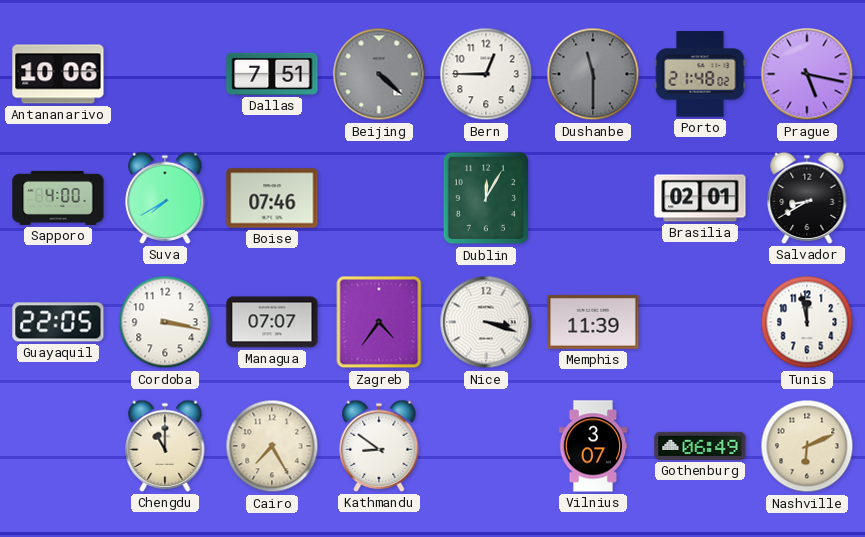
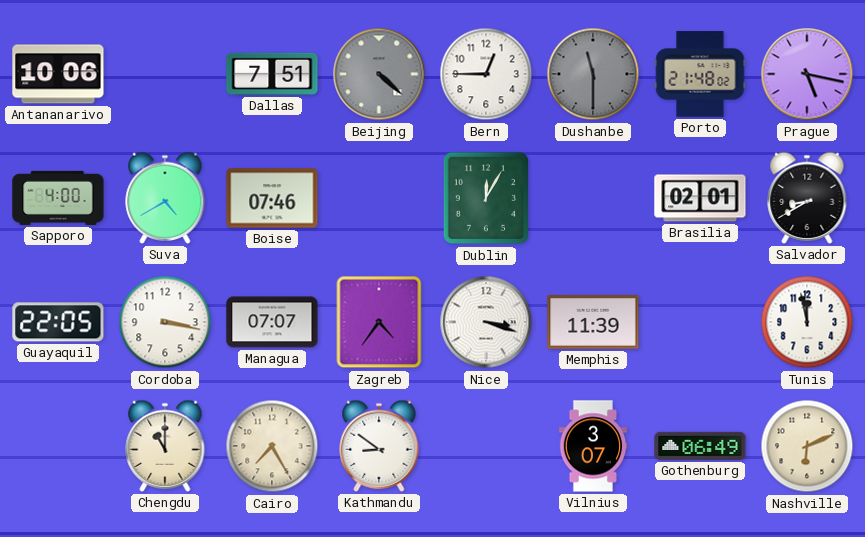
Suva: 7:40 -> 4:40 (165, 198)
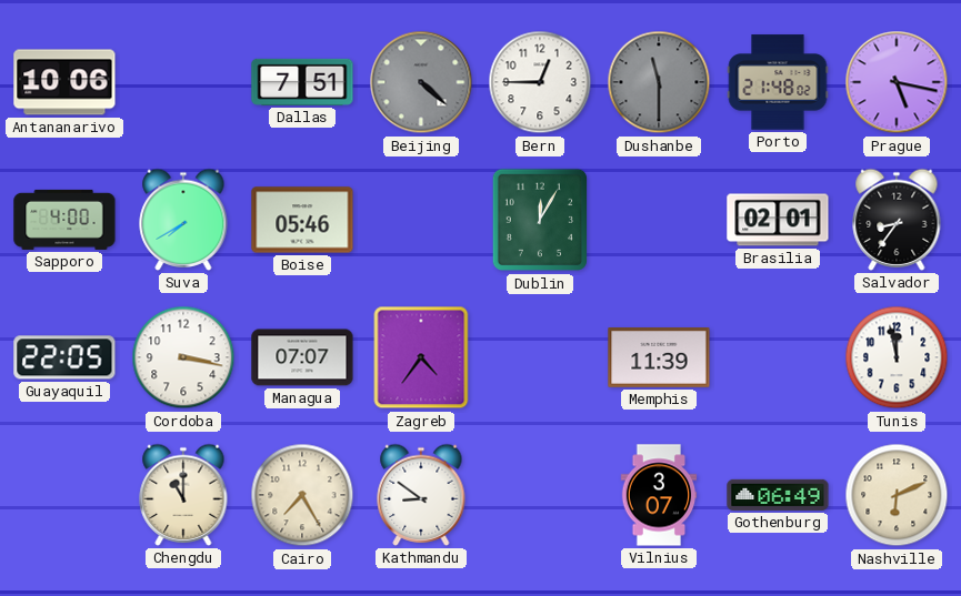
Suva: 4:40 -> 7:40 (183, 220)
Boise: 07:46 -> 05:46 (302, 220)
Salvador: 8:40 -> 8:36 (897, 220)
Nice: 3:18 -> none (486, 322)
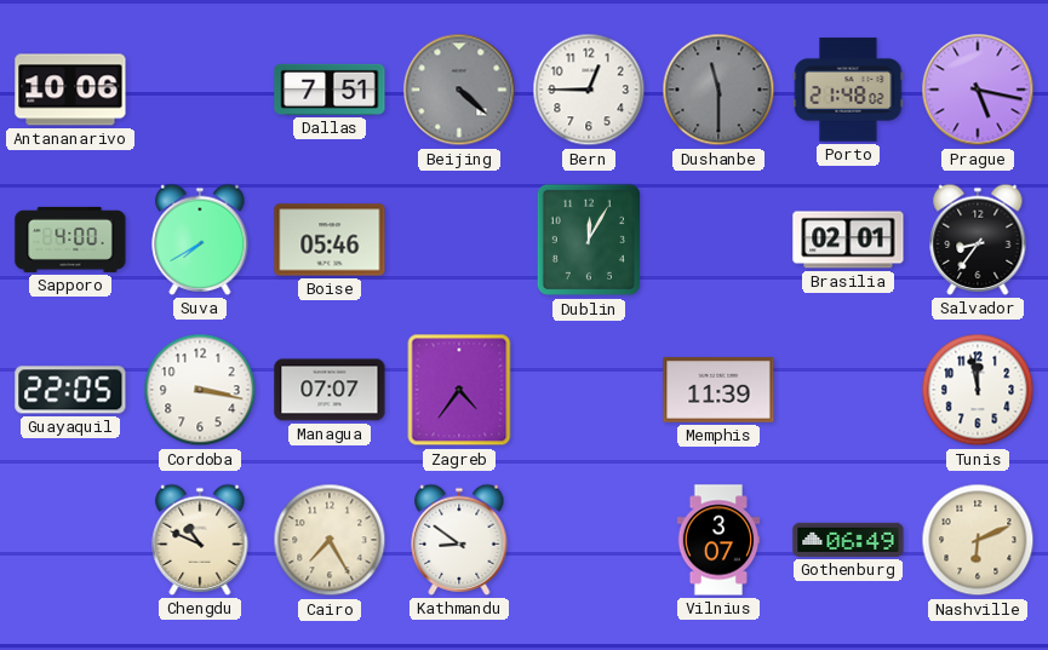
Chengdu: 11:00 -> 10:49 (200, 540)
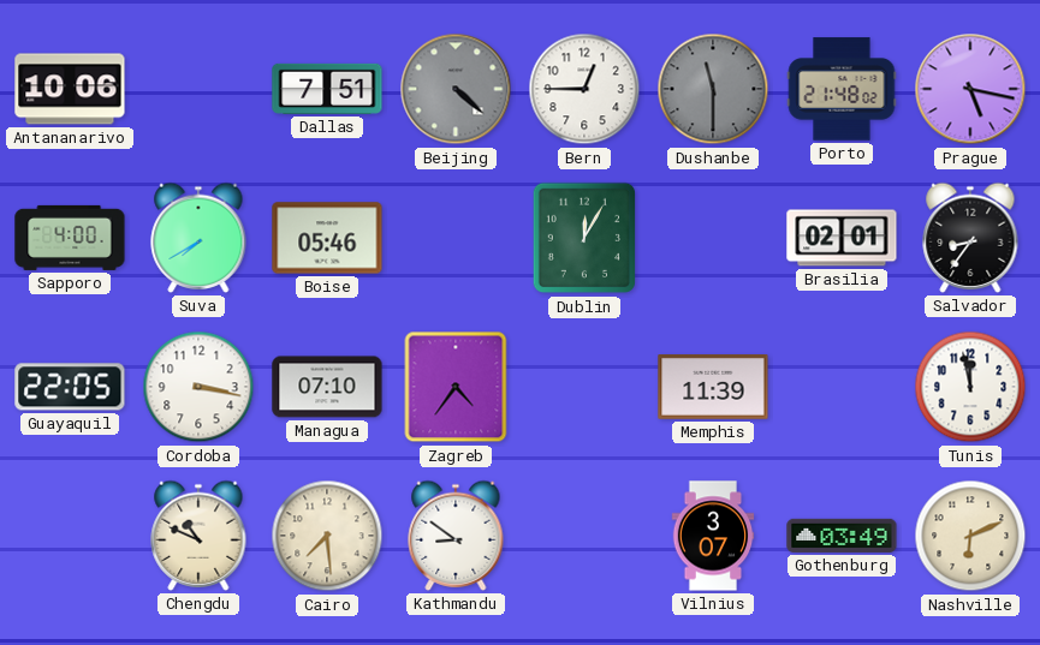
Managua: 07:07 -> 07:10 (327, 387)
Cairo: 7:25 -> 7:29 (327, 536)
Gothenburg: 06:49 -> 03:49 (842, 536)
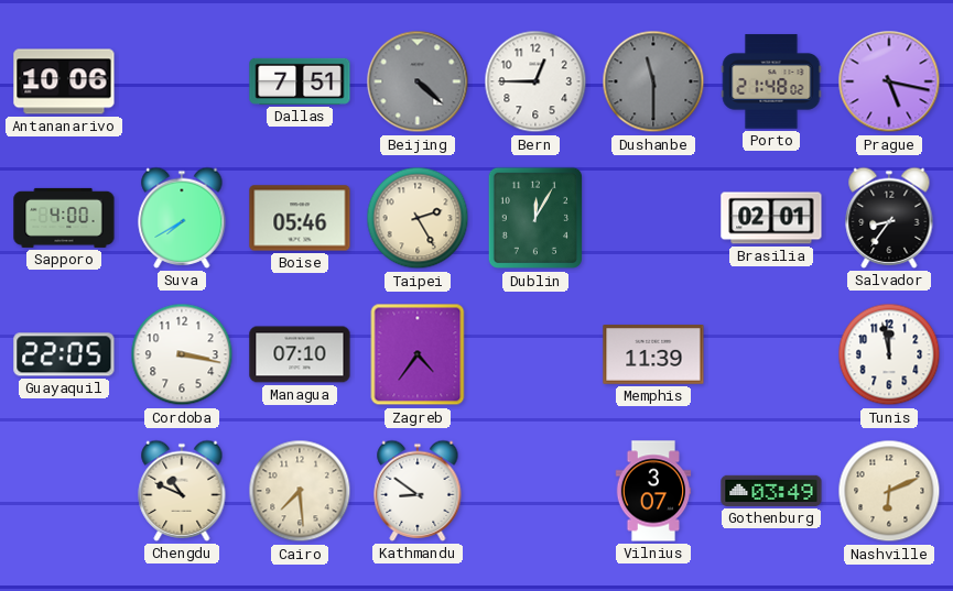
Taipei: none -> 2:25 (418, 218)
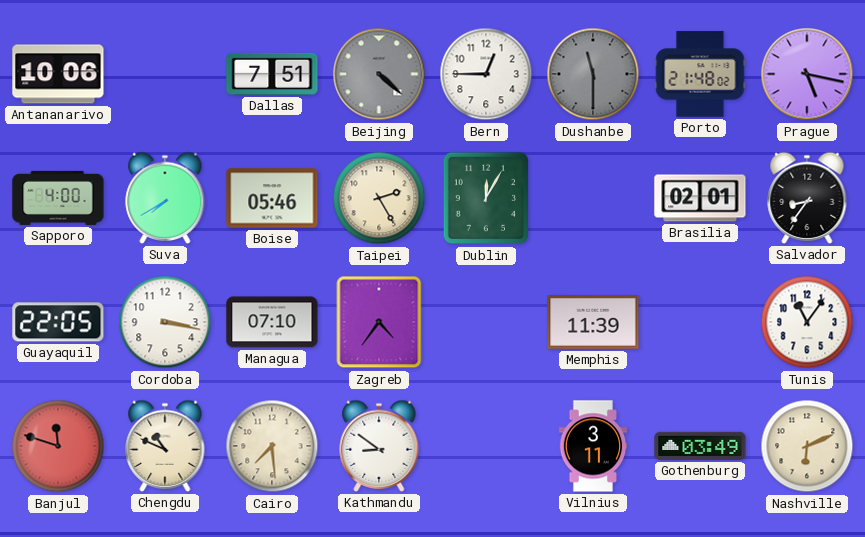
Tunis: 11:58 -> 11:06 (807, 322)
Banjul: none -> 11:48 (58, 446)
Vilnius: 3:07 -> 3:11 (593, 446)
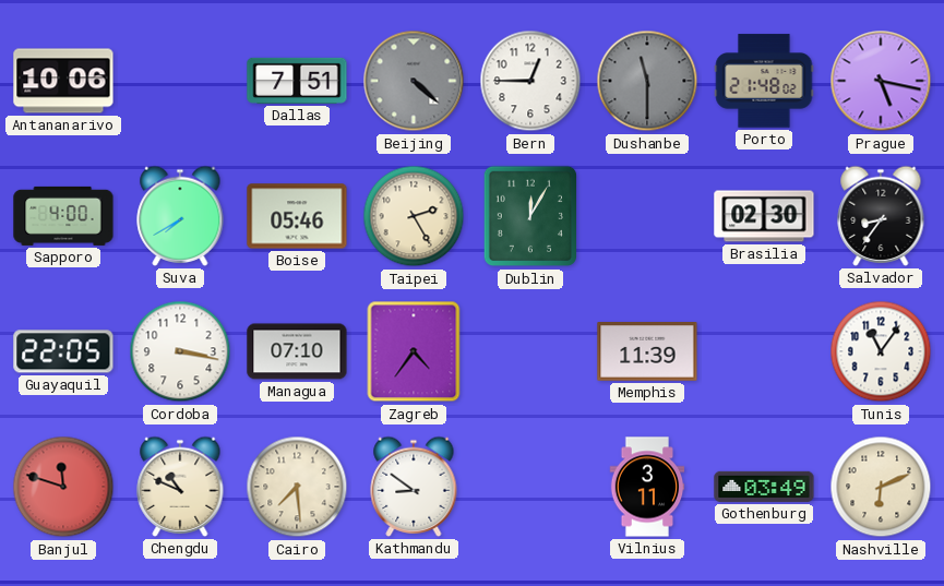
Brasilia: 02:01 -> 02:30 (764, 216)
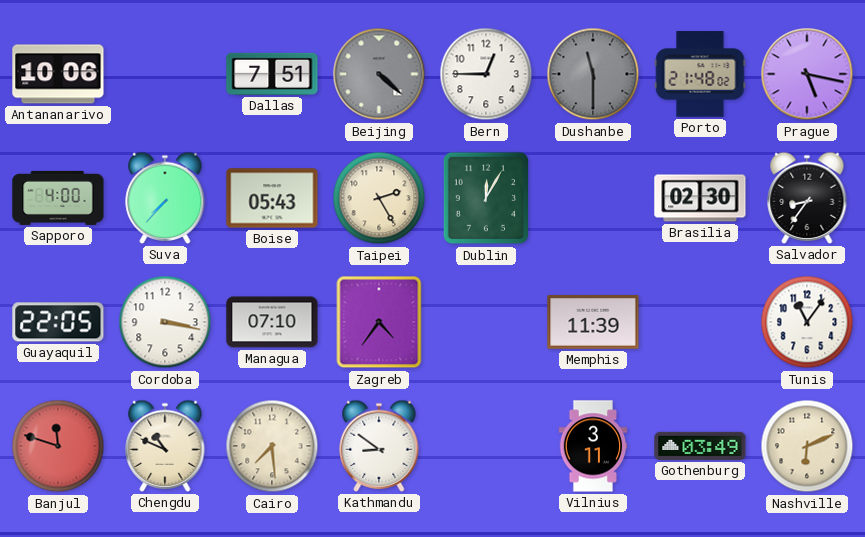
Suva: 7:40 -> 7:37 (165, 198)
Boise: 05:46 -> 05:43 (272, 198)
